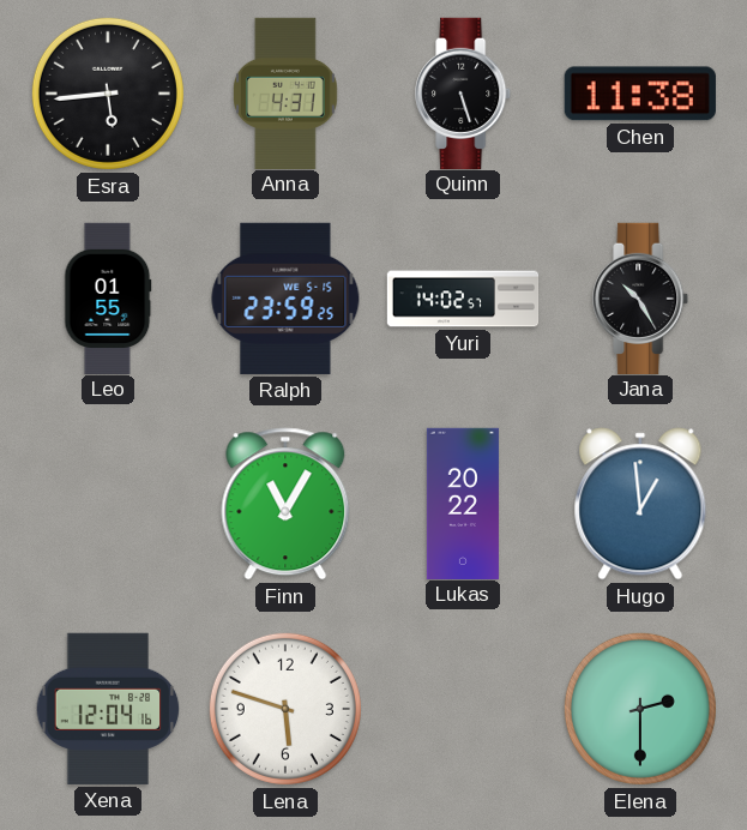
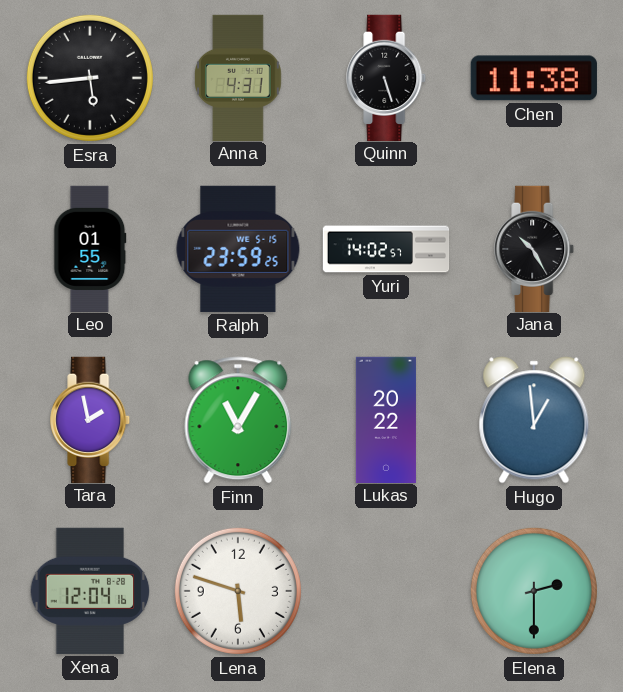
Tara: none -> 1:58 (91, 419)
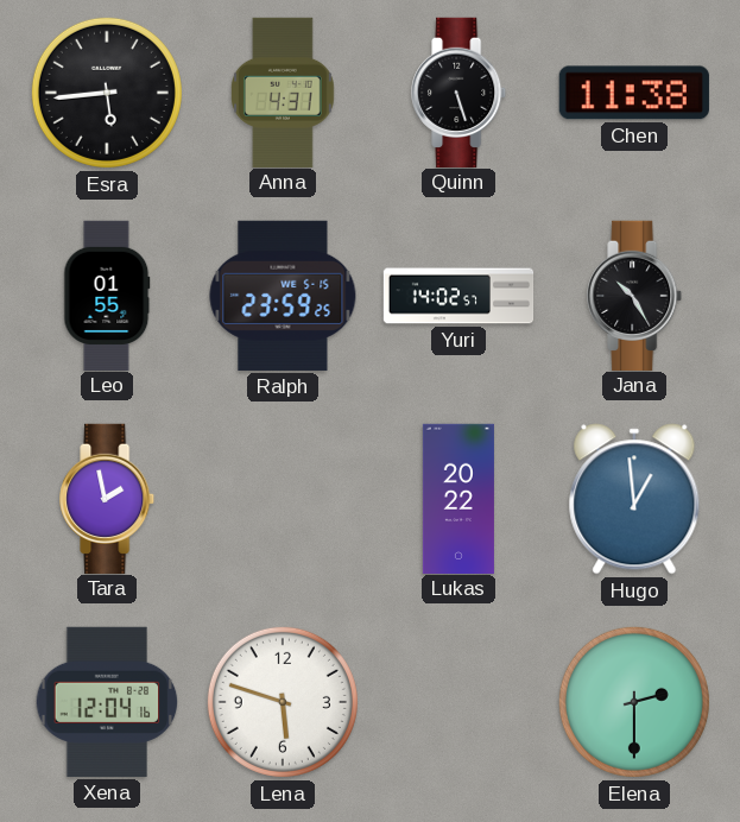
Finn: 11:05 -> none (238, 420)
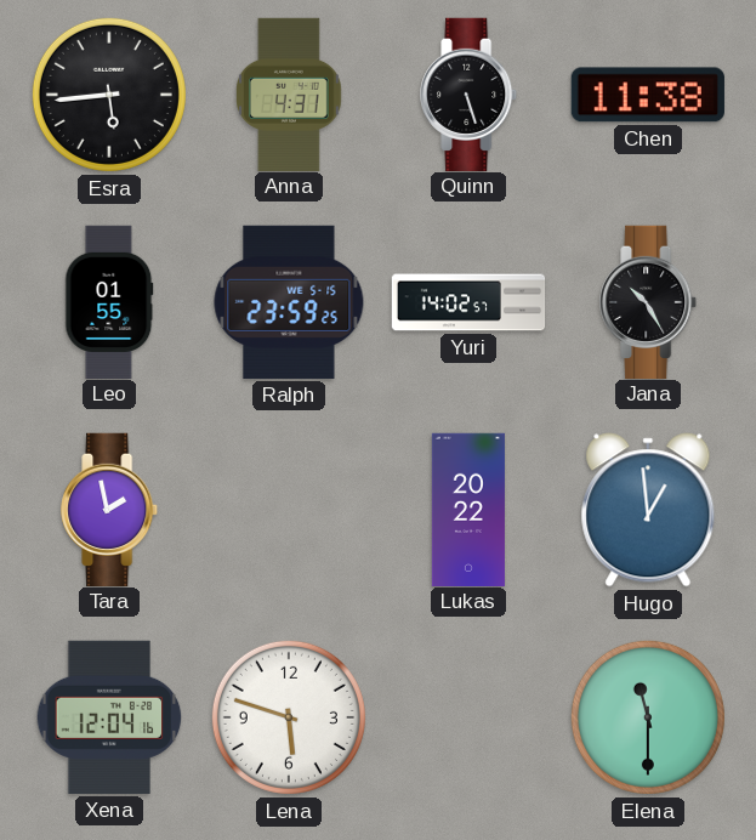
Elena: 2:30 -> 11:30 (648, 717)
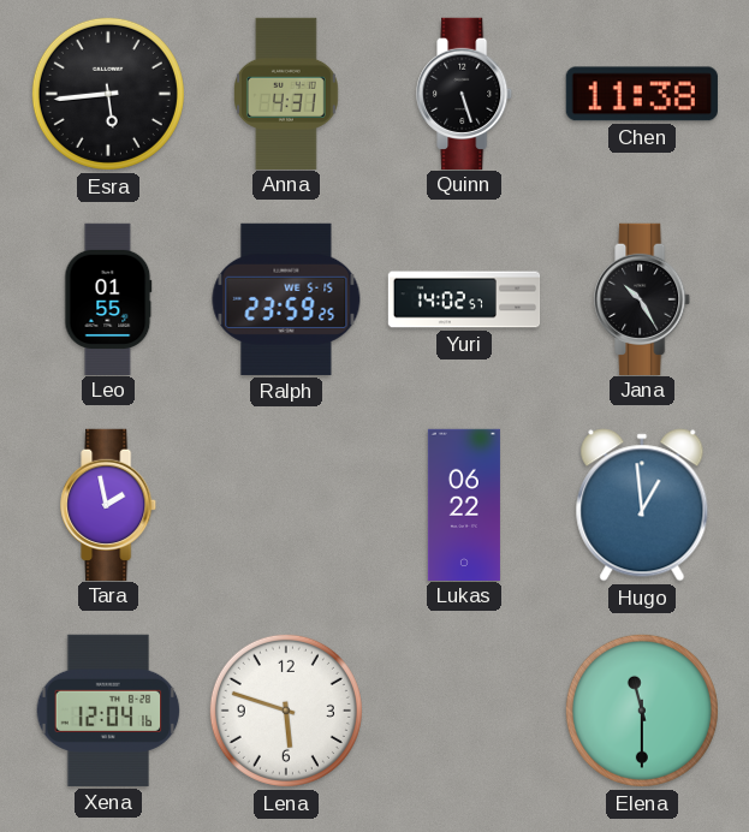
Lukas: 20:22 -> 06:22 (464, 504)
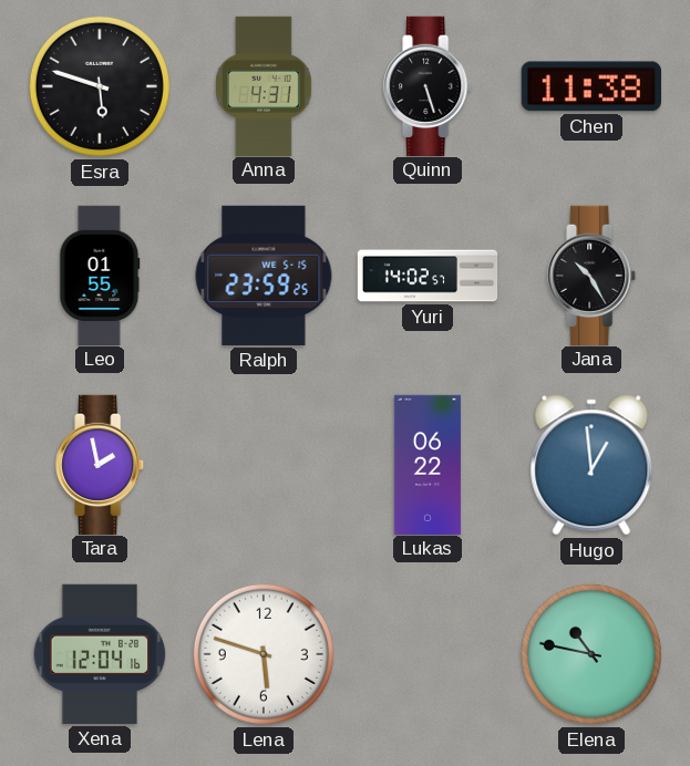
Esra: 5:44 -> 5:48 (100, 86)
Elena: 11:30 -> 10:47 (591, 654)
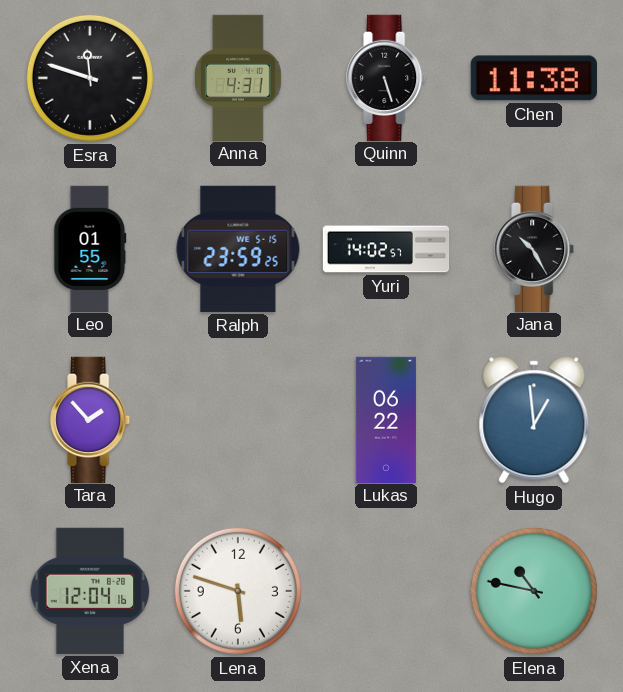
Esra: 5:48 -> 11:48 (90, 78)
Tara: 1:58 -> 1:53 (91, 419)
